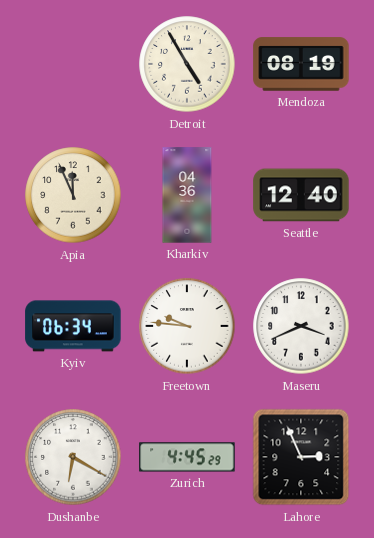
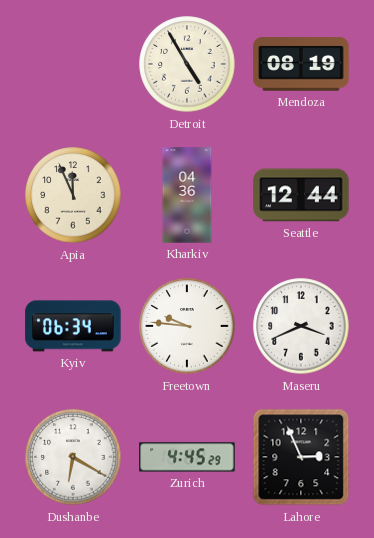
Seattle: 12:40 -> 12:44 (301, 195)
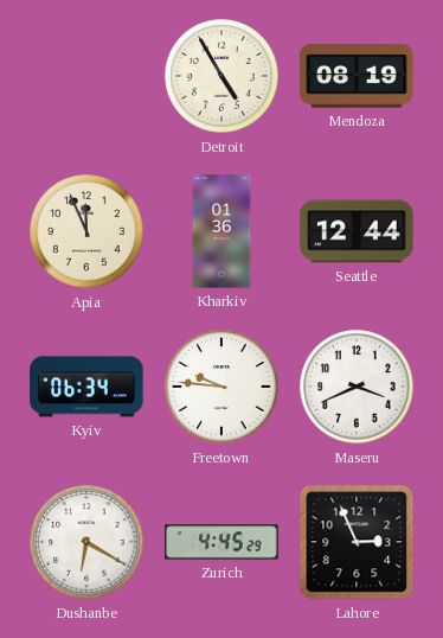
Kharkiv: 04:36 -> 01:36 (221, 231)
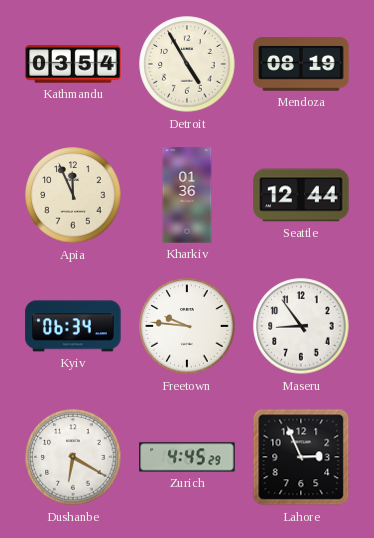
Kathmandu: none -> 03:54 (73, 64)
Maseru: 3:41 -> 8:54 (301, 326)
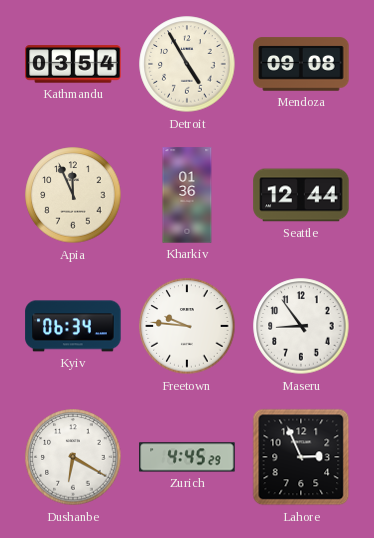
Mendoza: 08:19 -> 09:08 (301, 64)
